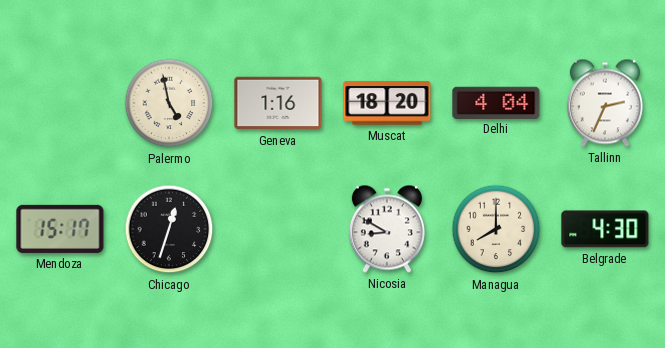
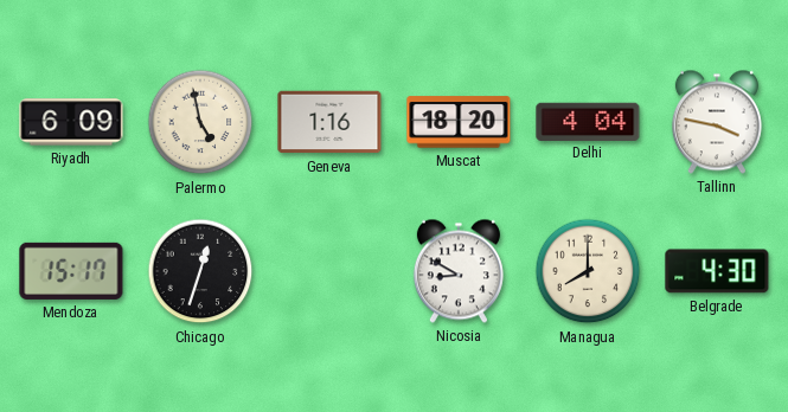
Riyadh: none -> 6:09 (71, 122)
Tallinn: 2:34 -> 3:47 (717, 122)
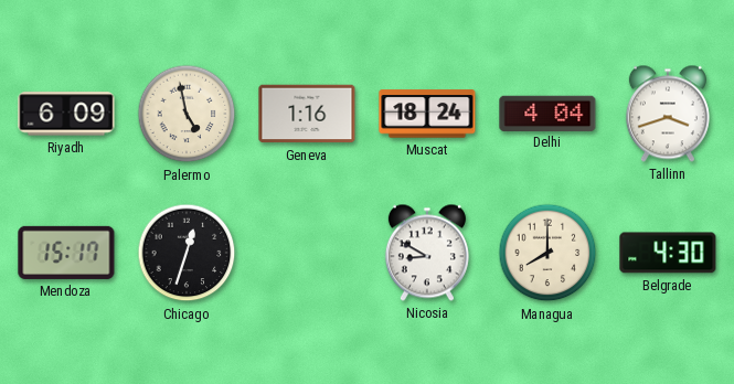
Muscat: 18:20 -> 18:24 (427, 114)
Tallinn: 3:47 -> 3:42 (668, 114)
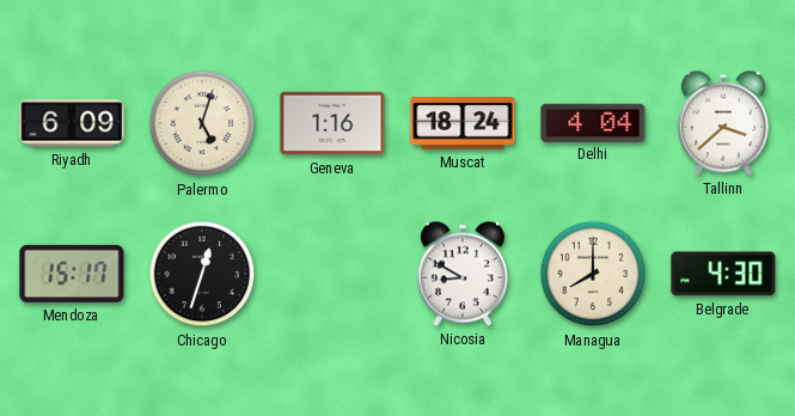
Palermo: 4:58 -> 5:03 (202, 123)
Tallinn: 3:42 -> 3:38 (723, 123)
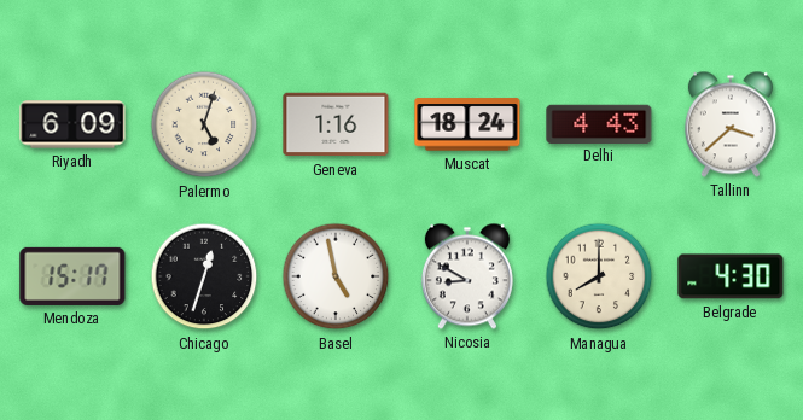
Delhi: 4:04 -> 4:43 (599, 123)
Basel: none -> 4:58 (336, 276)
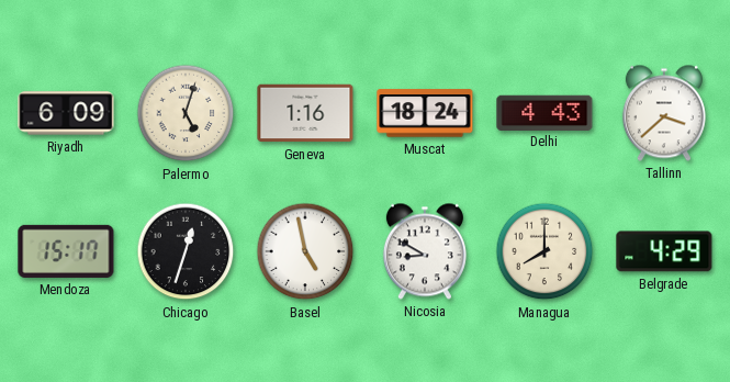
Belgrade: 4:30 -> 4:29 (664, 251)
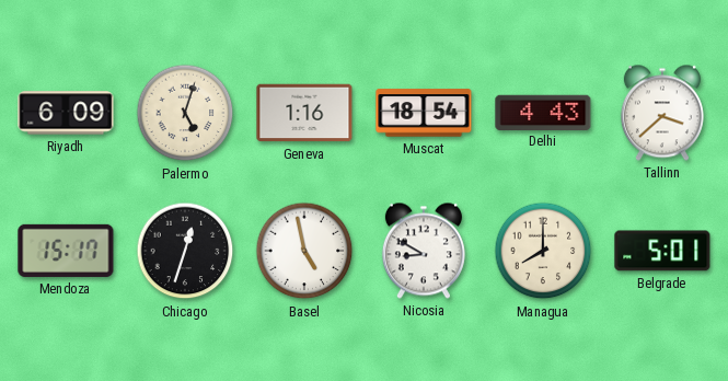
Muscat: 18:24 -> 18:54 (424, 113)
Belgrade: 4:29 -> 5:01 (662, 251)
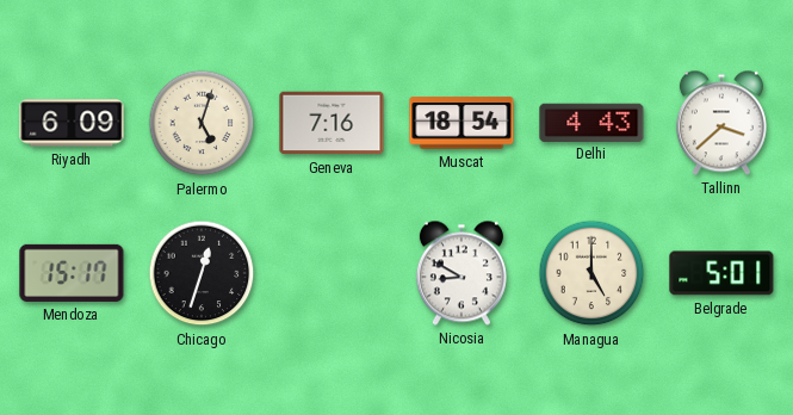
Geneva: 1:16 -> 7:16 (332, 123)
Basel: 4:58 -> none (304, 251)
Managua: 8:00 -> 5:00 (591, 273)
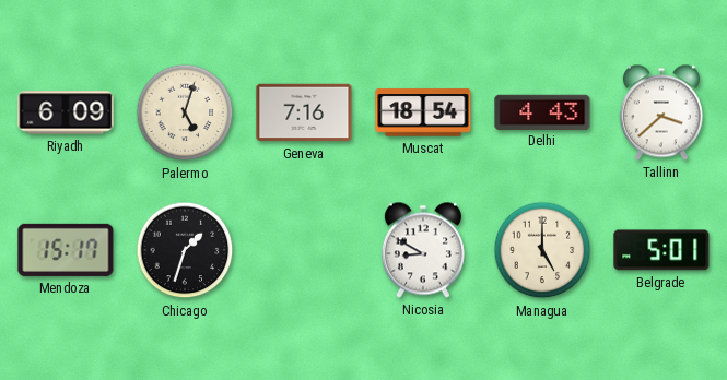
Chicago: 12:33 -> 1:33 (185, 250)
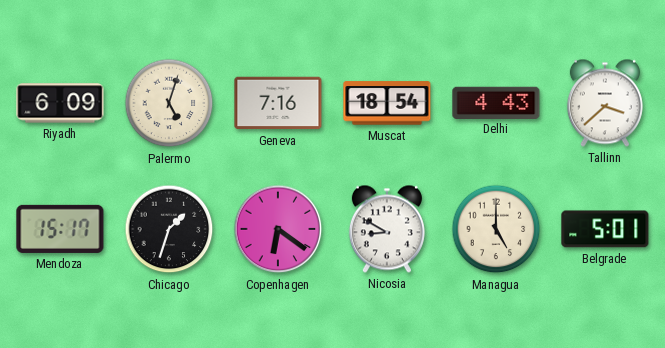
Copenhagen: none -> 6:21 (278, 229)
